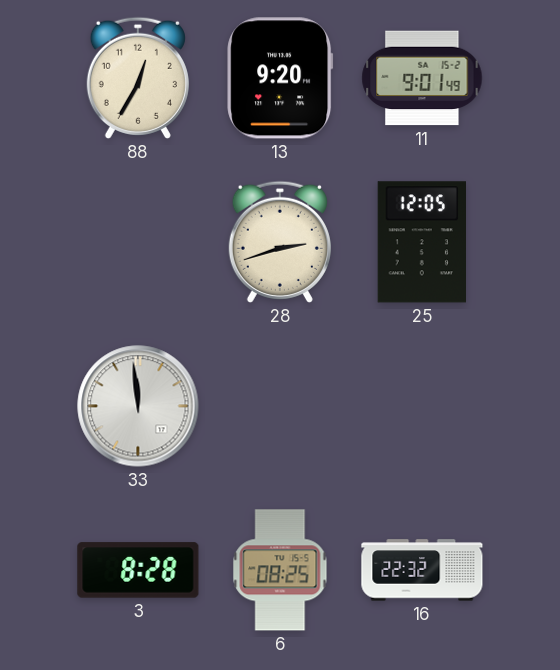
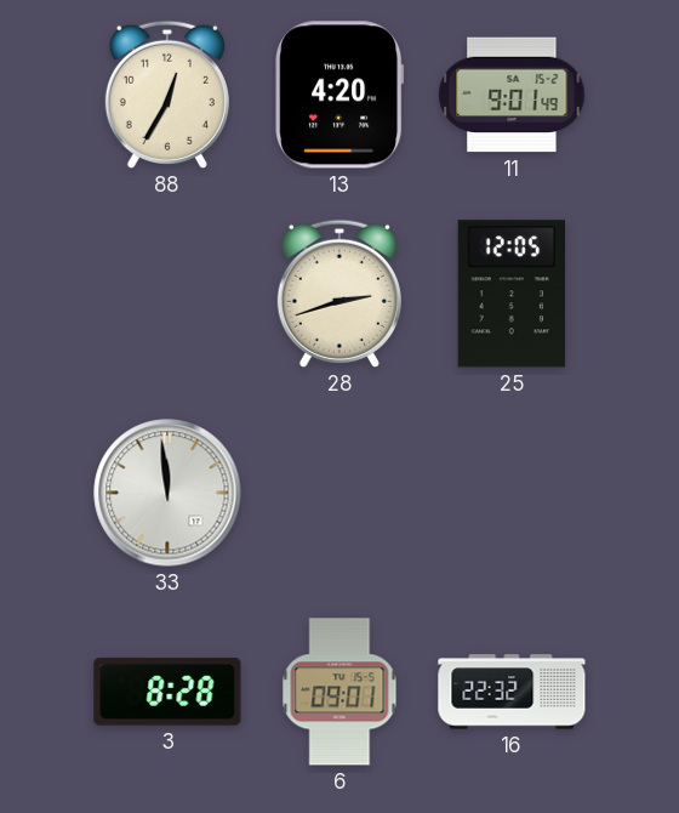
13: 9:20 -> 4:20 (339, 95)
6: 08:25 -> 09:01 (339, 692)
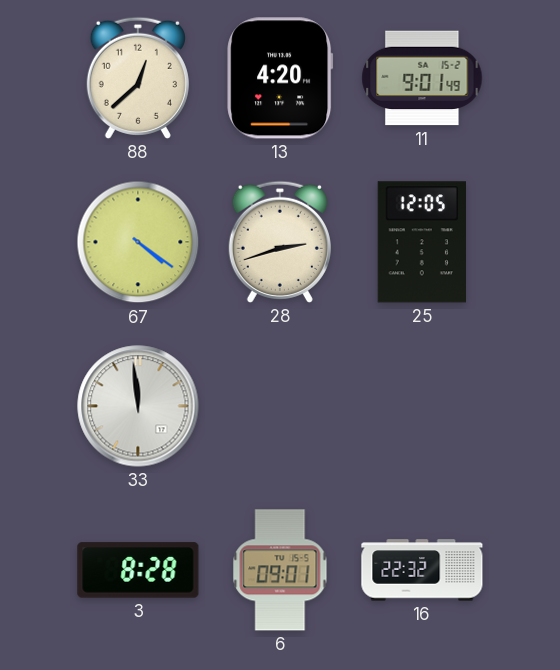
88: 12:35 -> 12:38 (138, 78)
67: none -> 4:21 (138, 242)
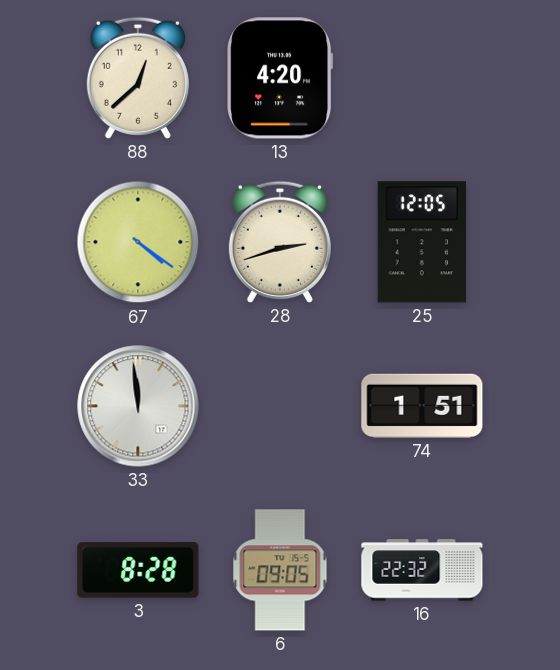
11: 9:01 -> none (422, 78)
74: none -> 1:51 (422, 406)
6: 09:01 -> 09:05 (280, 570)
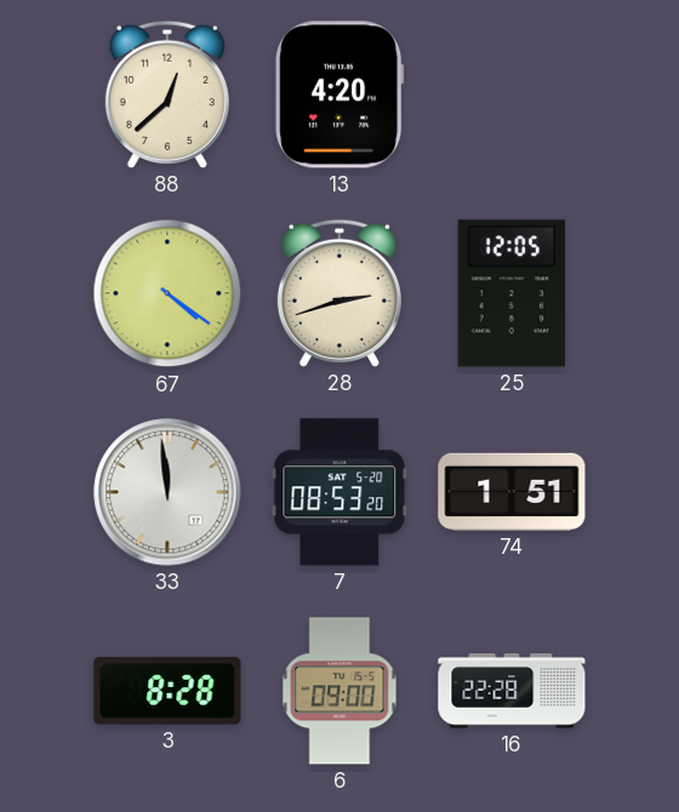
7: none -> 08:53 (339, 492)
6: 09:05 -> 09:00 (339, 691)
16: 22:32 -> 22:28 (512, 691)
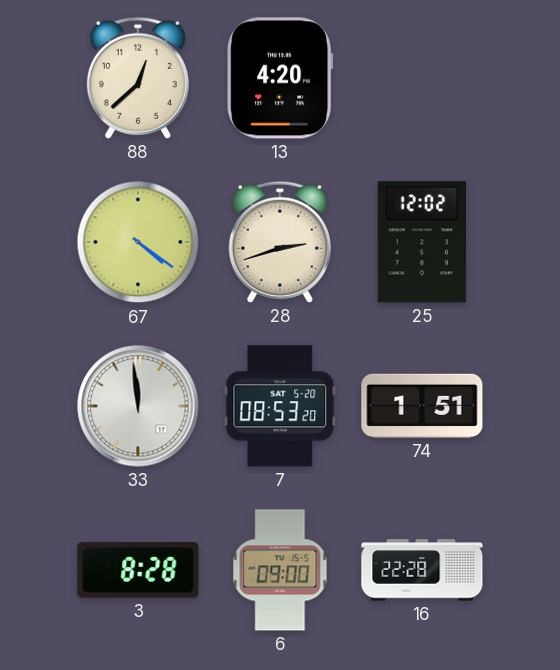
25: 12:05 -> 12:02 (421, 242)
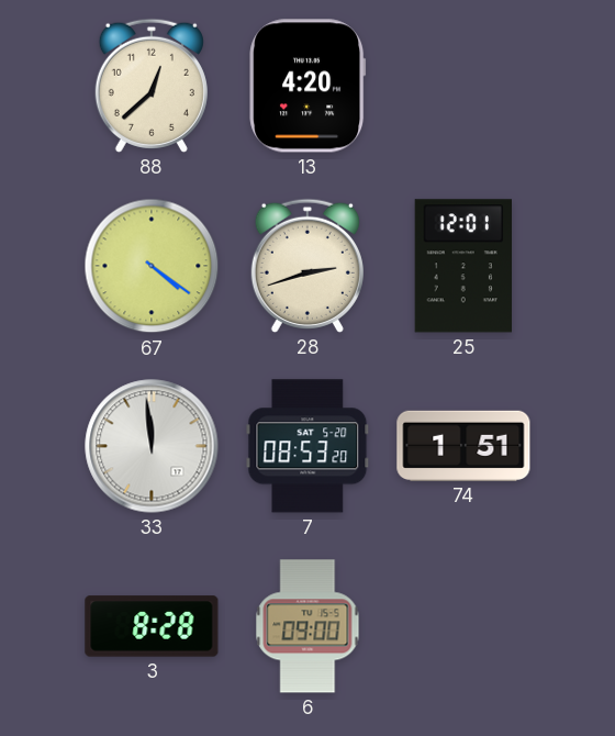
25: 12:02 -> 12:01 (462, 266)
16: 22:28 -> none (422, 570)
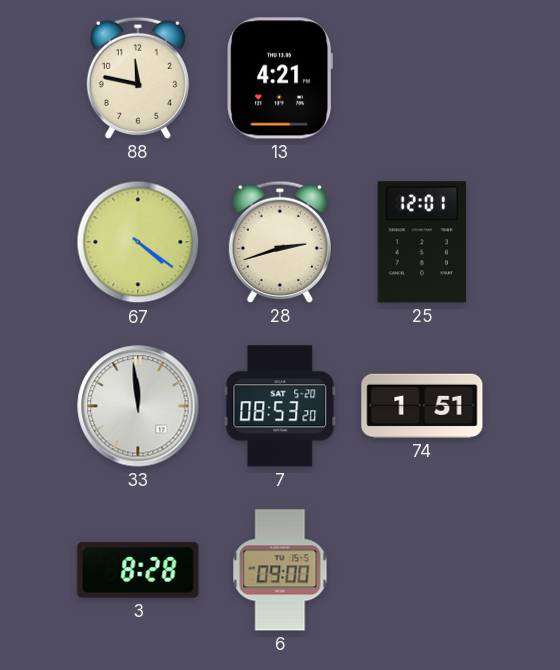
88: 12:38 -> 11:47 (138, 78)
13: 4:20 -> 4:21 (280, 78)
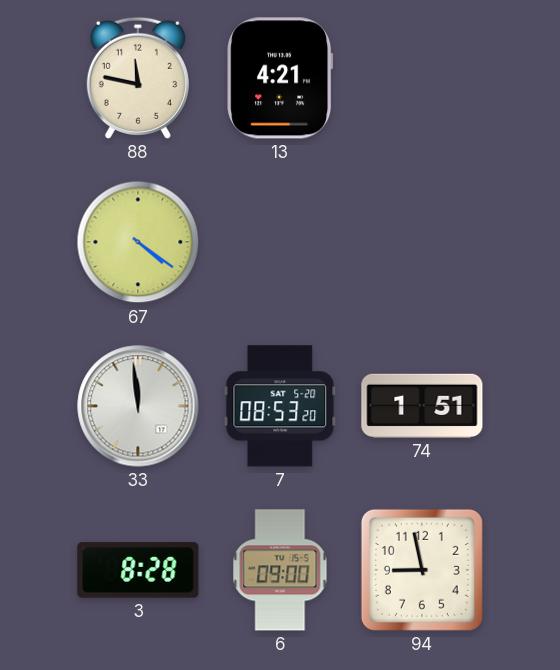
28: 2:42 -> none (280, 242)
25: 12:01 -> none (421, 242)
94: none -> 8:58 (422, 570)
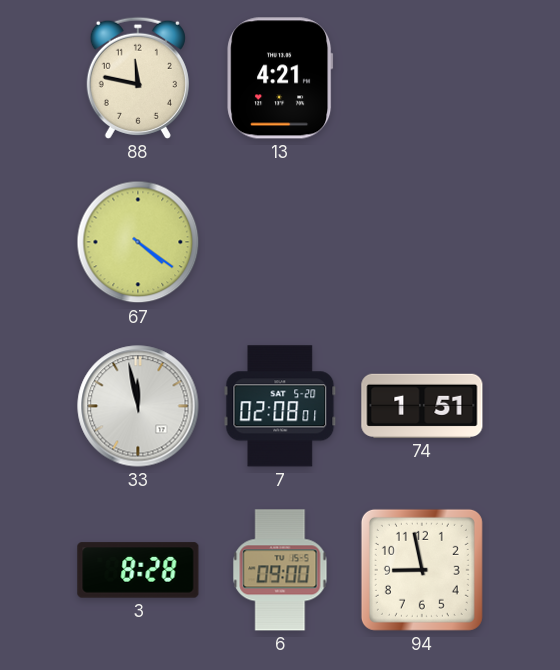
33: 11:59 -> 11:58 (138, 406)
7: 08:53 -> 02:08 (280, 406)
